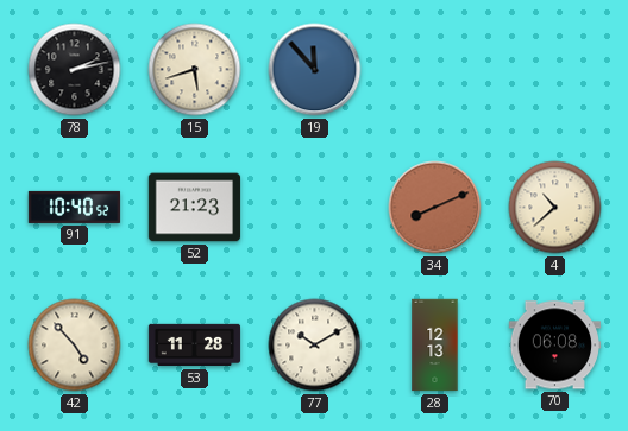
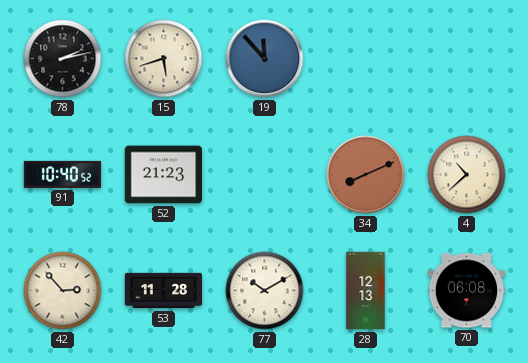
42: 4:53 -> 2:53 (63, 291)
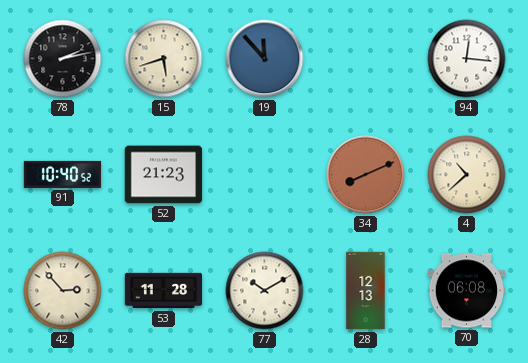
94: none -> 12:16 (467, 59)
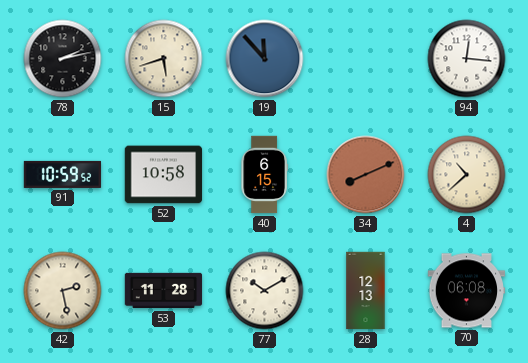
91: 10:40 -> 10:59 (63, 174)
52: 21:23 -> 10:58 (164, 175)
40: none -> 6:15 (264, 175)
42: 2:53 -> 2:28 (63, 291)
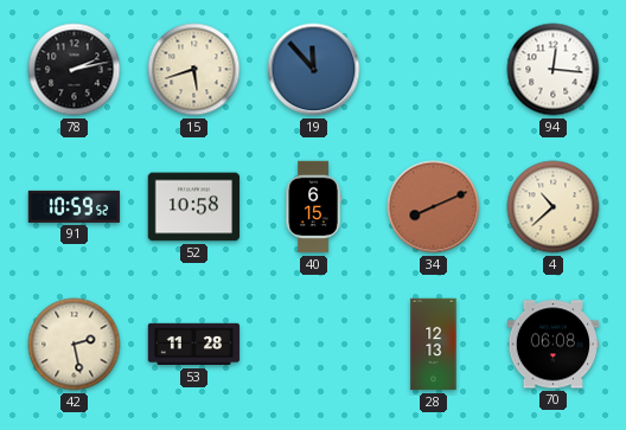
77: 10:10 -> none (265, 291)
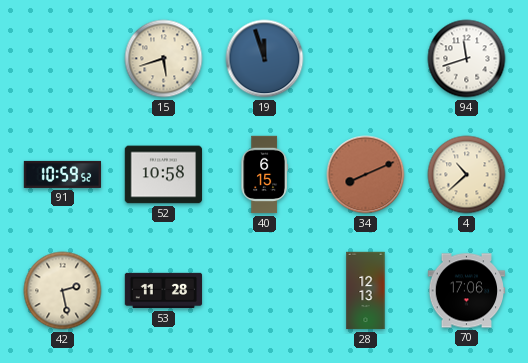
78: 2:13 -> none (75, 70)
19: 11:53 -> 11:57 (265, 59)
94: 12:16 -> 11:42 (467, 59)
70: 06:08 -> 17:06 (467, 291)
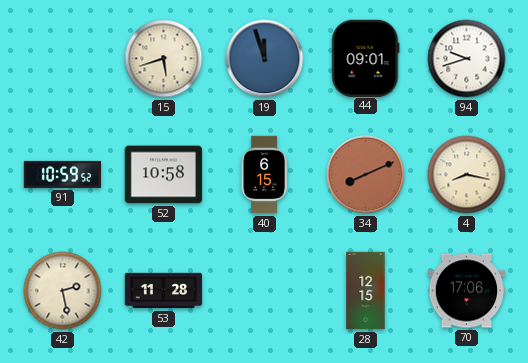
44: none -> 09:01 (366, 58)
94: 11:42 -> 9:42 (467, 59)
4: 10:38 -> 8:17 (467, 175)
28: 12:13 -> 12:15 (366, 291)
